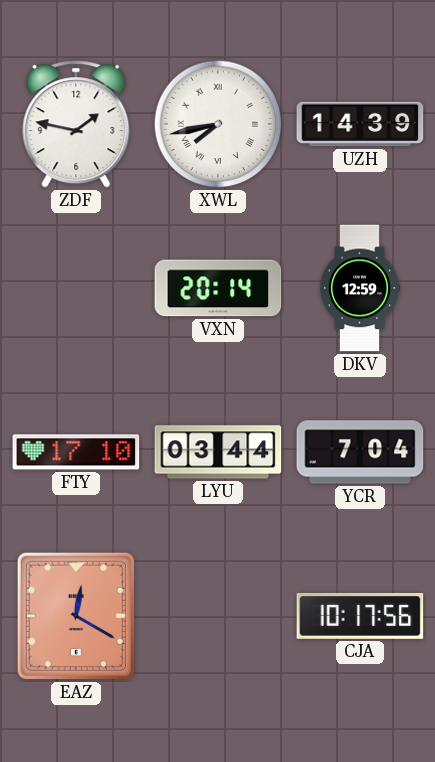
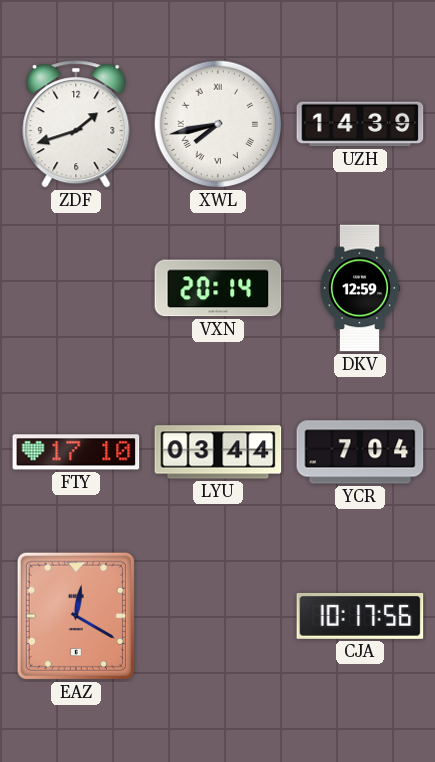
ZDF: 1:47 -> 1:42 (76, 124)
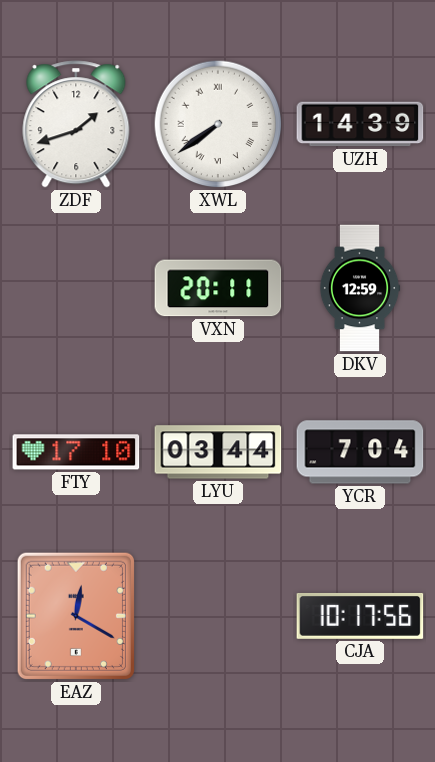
XWL: 7:43 -> 7:39 (218, 124)
VXN: 20:14 -> 20:11 (218, 288)
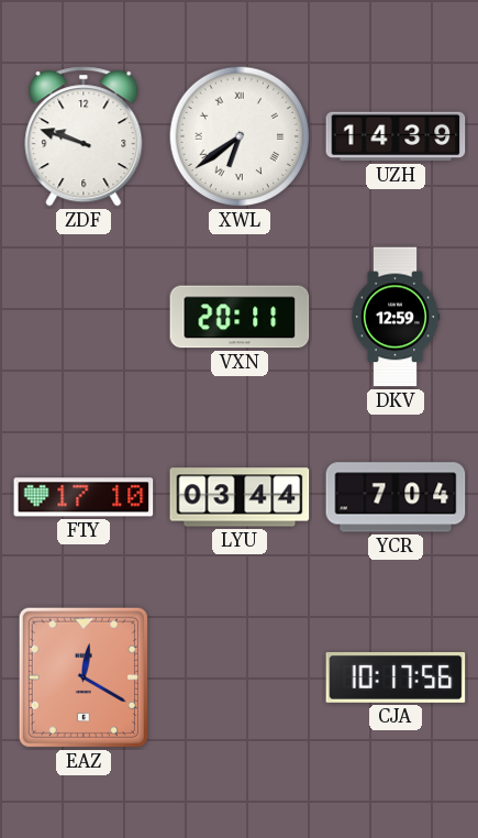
ZDF: 1:42 -> 9:48 (84, 136)
XWL: 7:39 -> 6:39 (240, 136)
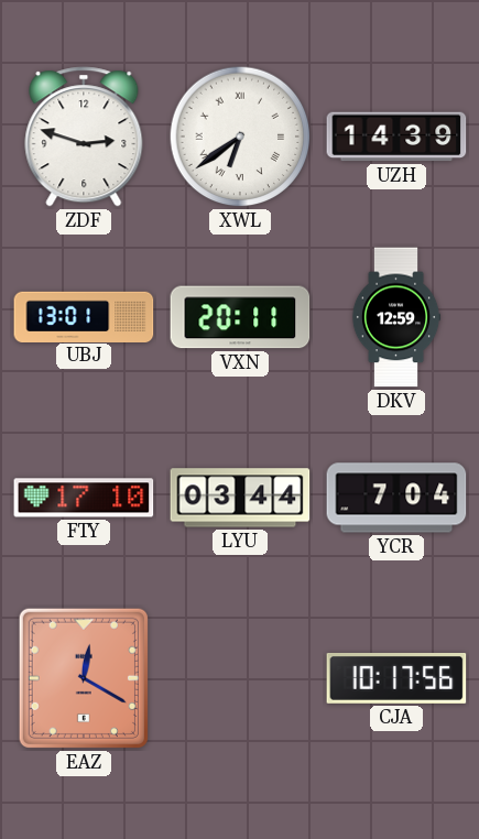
ZDF: 9:48 -> 2:48 (84, 137)
UBJ: none -> 13:01 (84, 316)
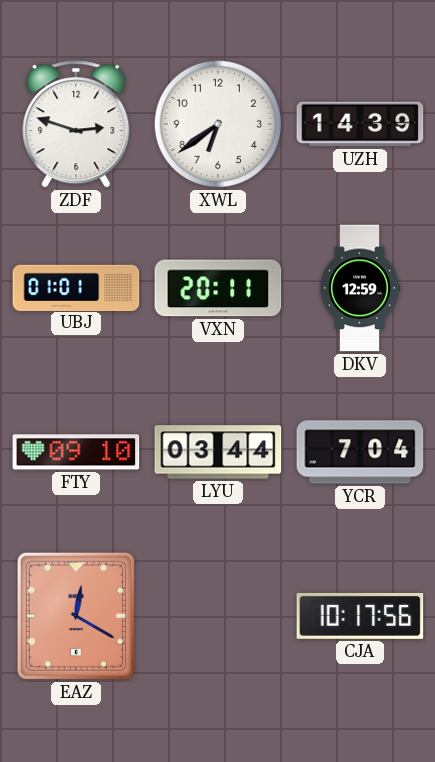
XWL numerals: Roman -> Arabic (218, 124)
UBJ: 13:01 -> 01:01 (76, 287)
FTY: 17:10 -> 09:10 (76, 452)
